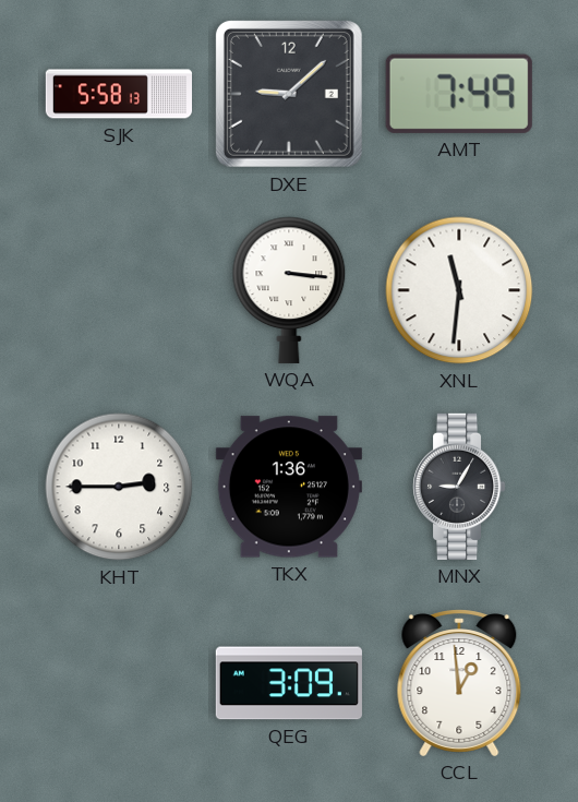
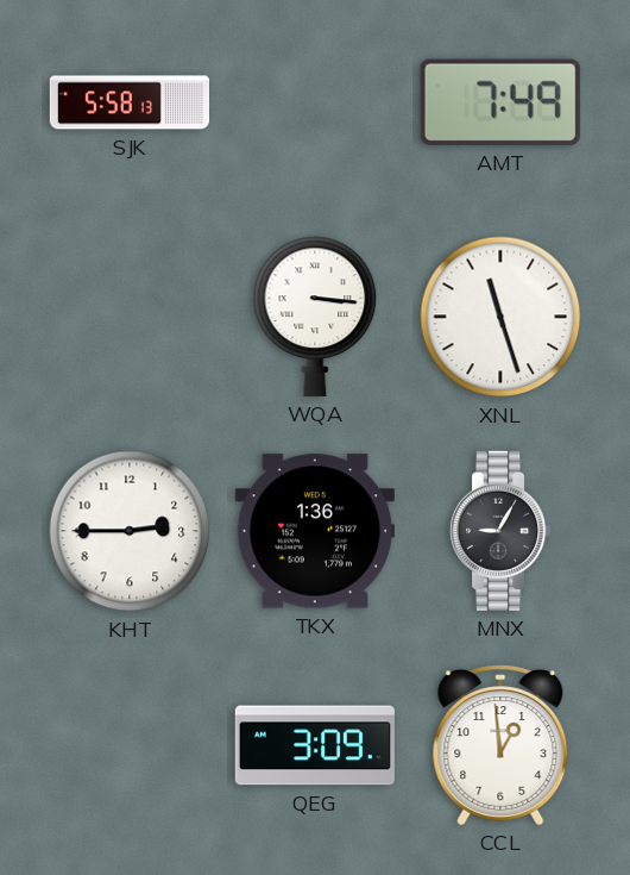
DXE: 9:08 -> none (289, 94)
XNL: 11:31 -> 11:27 (500, 317)
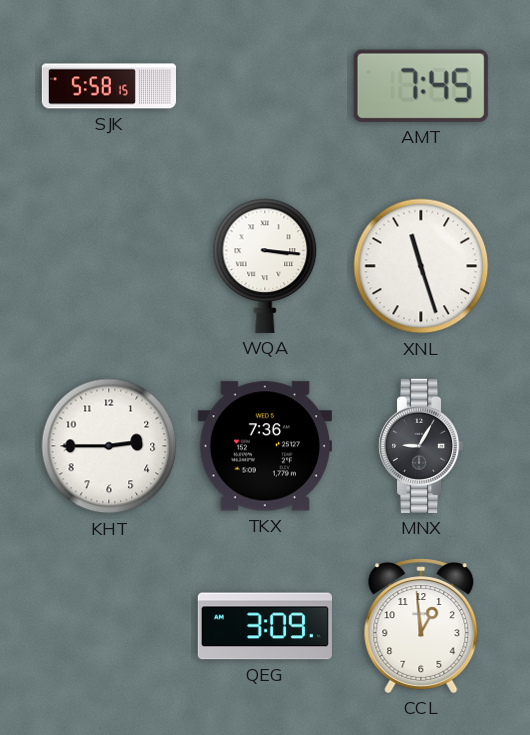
SJK: 5:58:13 -> 5:58:15 (108, 86)
AMT: 7:49 -> 7:45 (421, 86)
TKX: 1:36 -> 7:36 (265, 446)
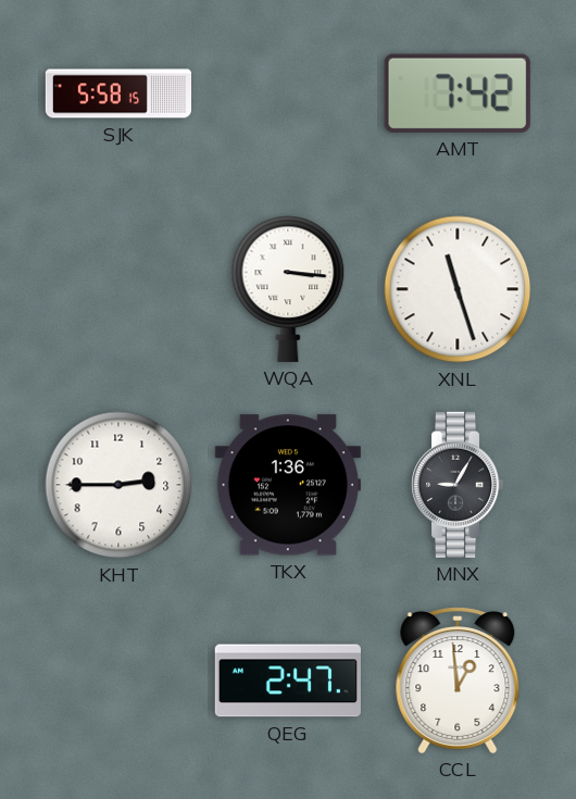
AMT: 7:45 -> 7:42 (458, 93)
TKX: 7:36 -> 1:36 (288, 485)
QEG: 3:09 -> 2:47 (288, 681)
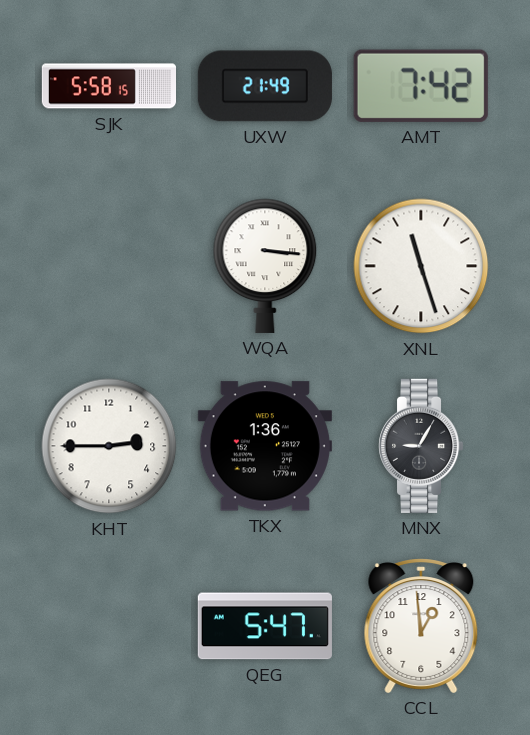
UXW: none -> 21:49 (265, 86)
QEG: 2:47 -> 5:47 (265, 626)
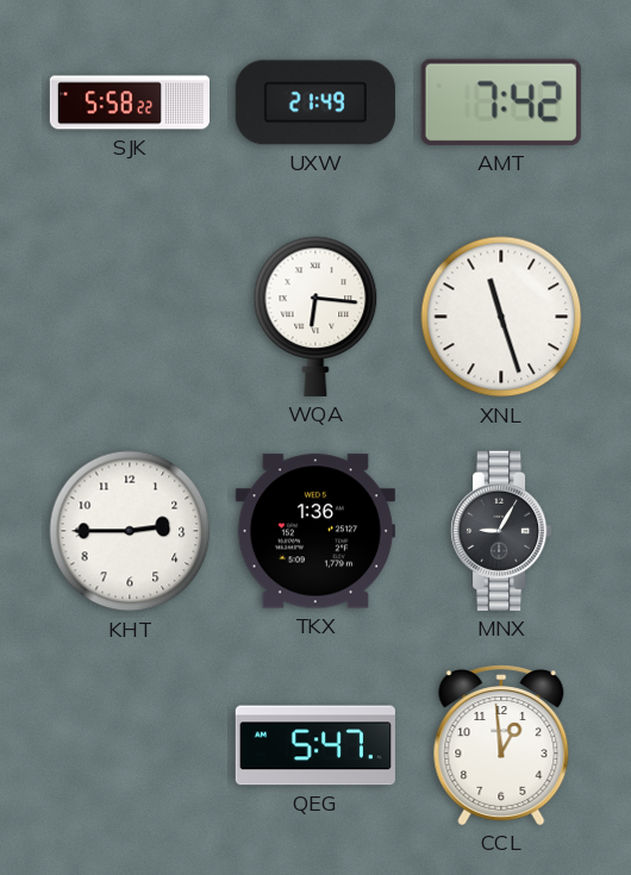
SJK: 5:58:15 -> 5:58:22 (129, 102)
WQA: 3:16 -> 6:16 (315, 317)
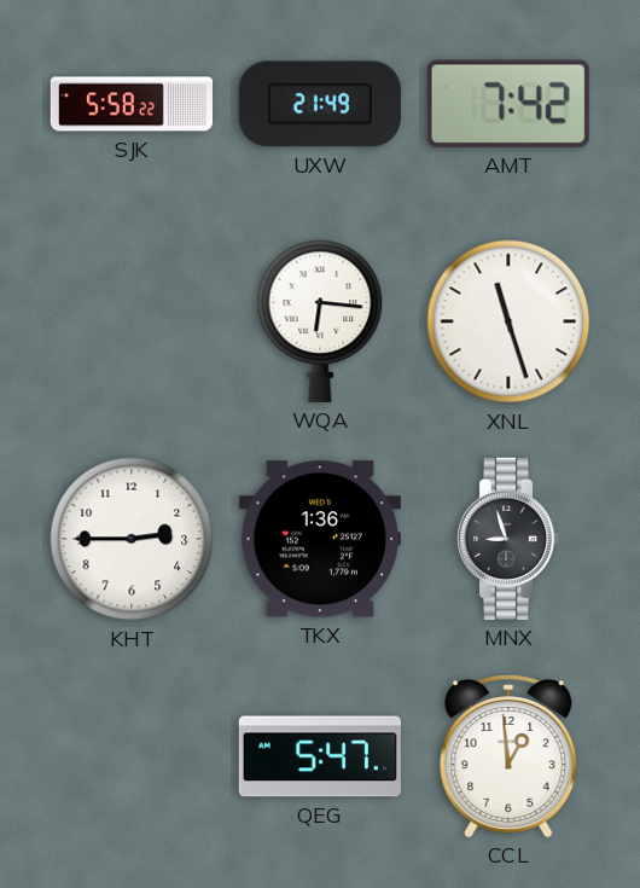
MNX: 9:05 -> 8:57 (508, 539)
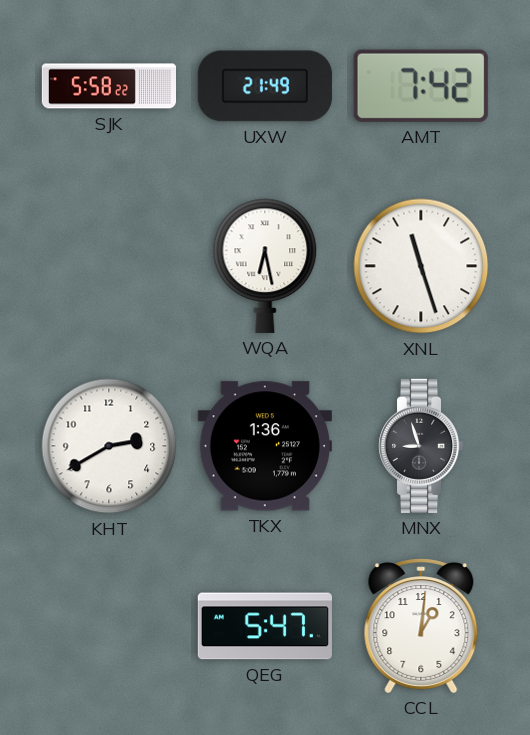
WQA: 6:16 -> 6:28 (265, 266)
KHT: 2:45 -> 2:40 (109, 446)
CCL: 12:59 -> 1:01 (421, 626)
